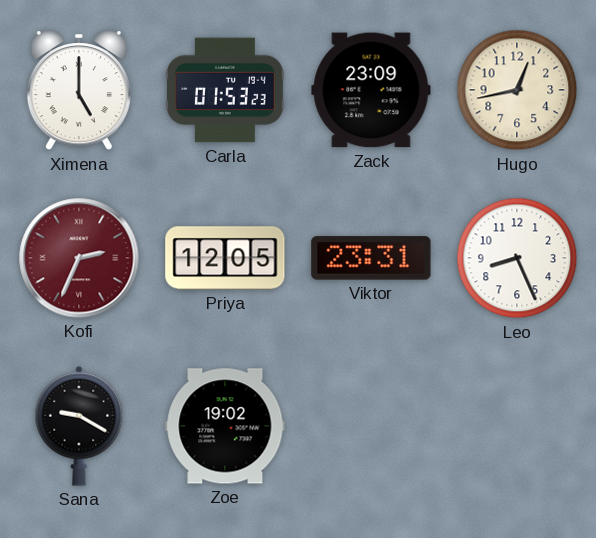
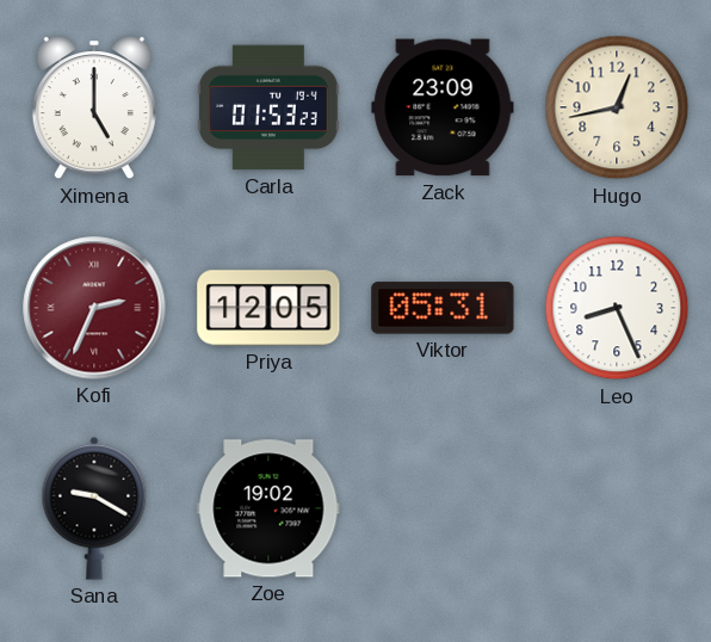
Viktor: 23:31 -> 05:31 (443, 308)
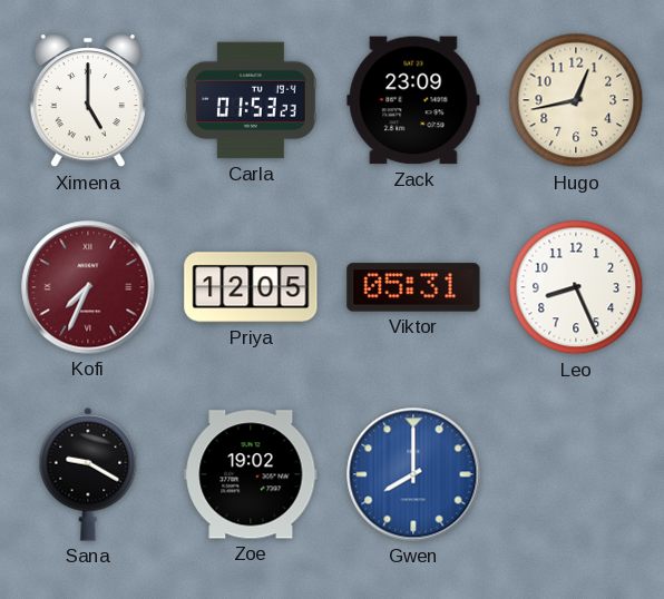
Kofi: 2:34 -> 7:34 (88, 287)
Gwen: none -> 8:00 (413, 474)
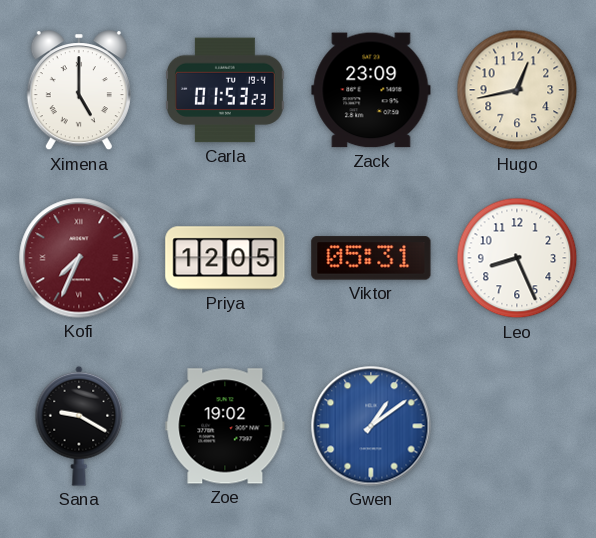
Gwen: 8:00 -> 1:09 (371, 426)
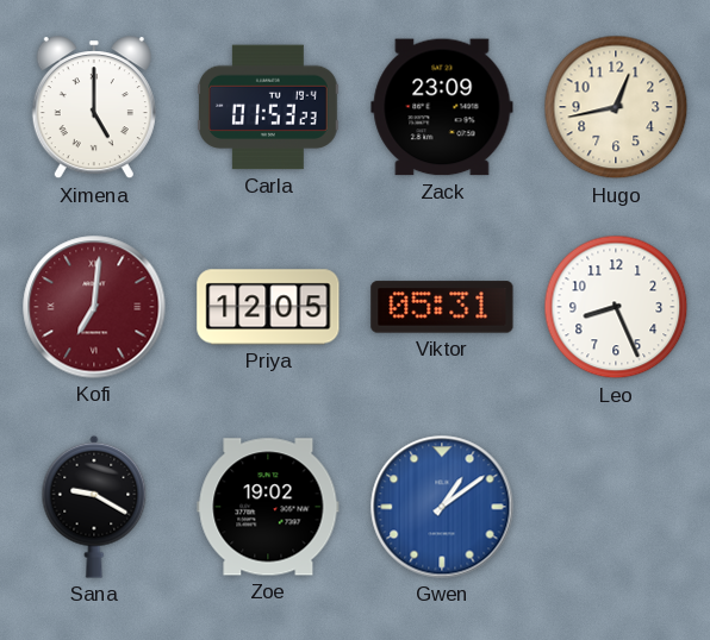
Kofi: 7:34 -> 7:01 (94, 307)
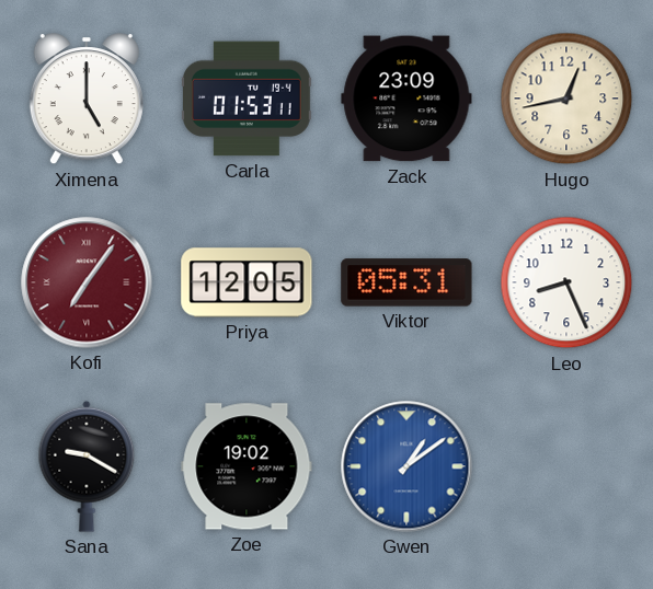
Carla: 01:53:23 -> 01:53:11 (248, 99)
Kofi: 7:01 -> 7:06 (87, 282)
